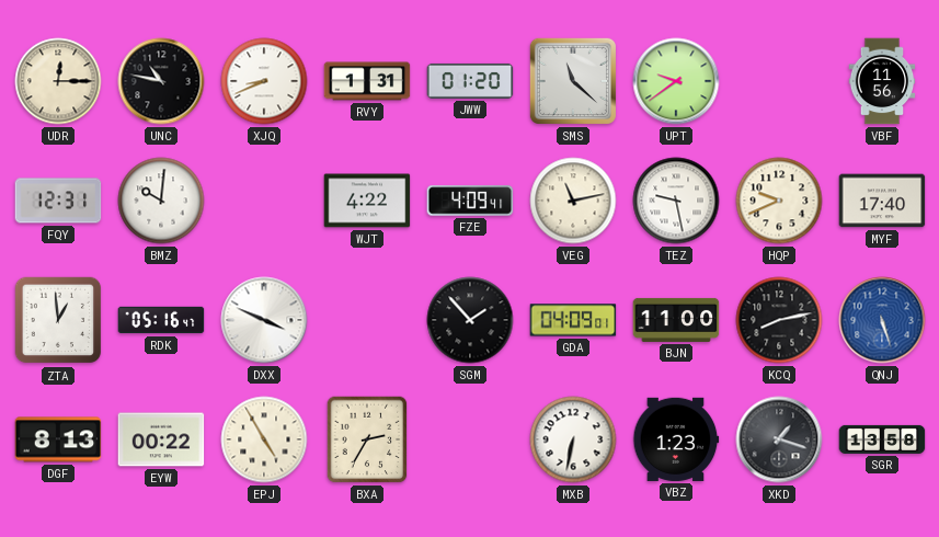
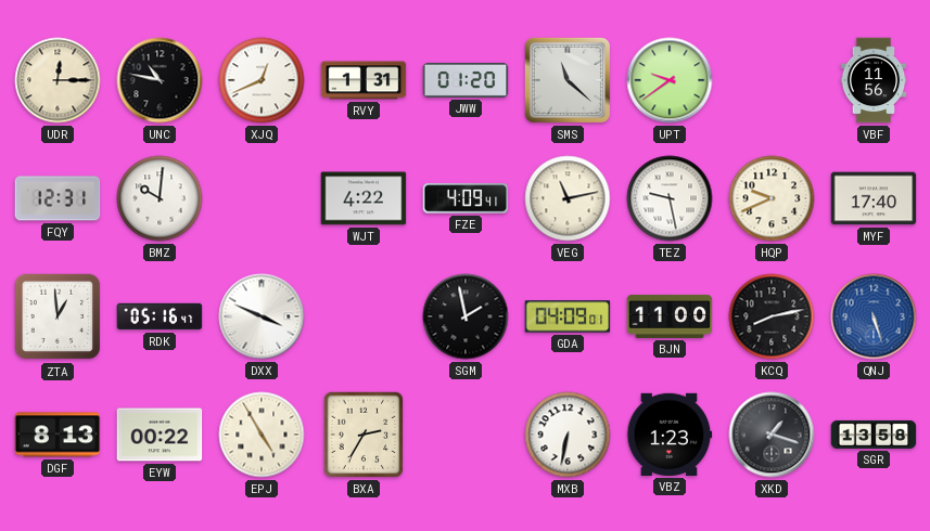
XJQ: 8:41 -> 12:41 (262, 80)
SGM: 1:53 -> 1:58 (466, 316)
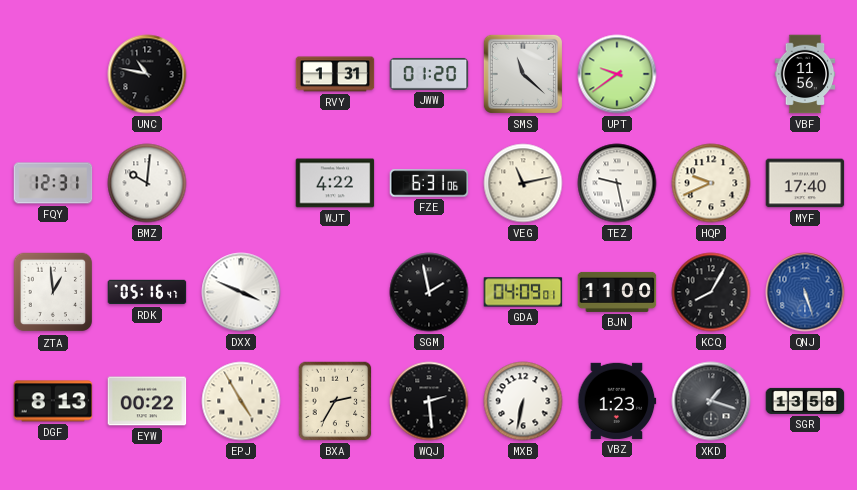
UDR: 12:15 -> none (58, 80)
XJQ: 12:41 -> none (262, 80)
FZE: 4:09 -> 6:31 (429, 183)
KCQ: 8:13 -> 8:05 (711, 292)
WQJ: none -> 2:29 (429, 401)
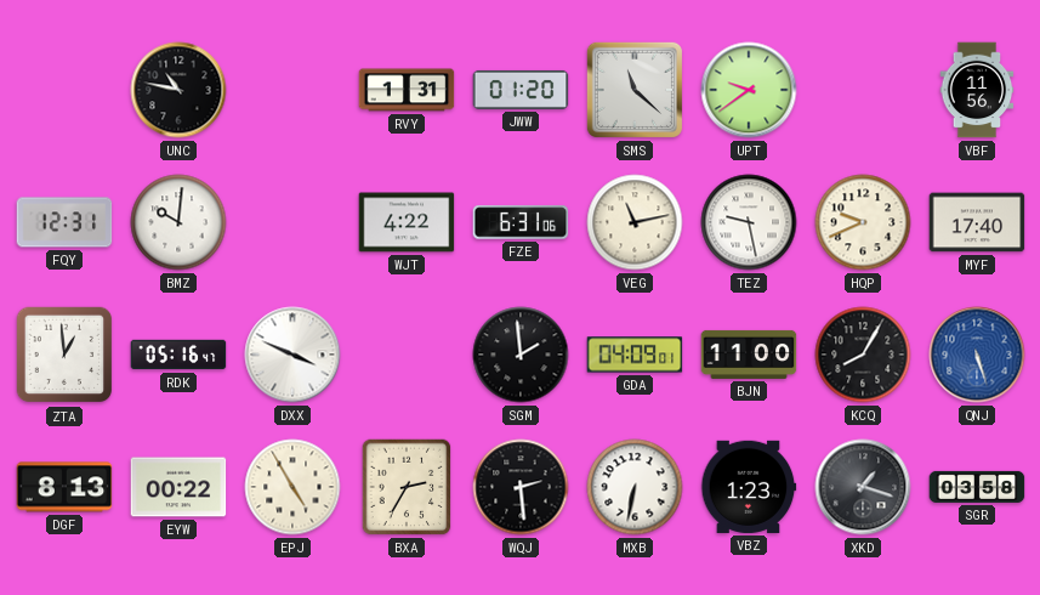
SGM: 1:58 -> 1:59 (521, 355)
SGR: 13:58 -> 03:58 (977, 487)
